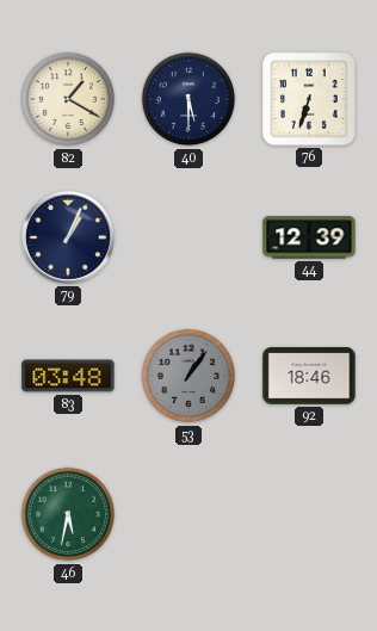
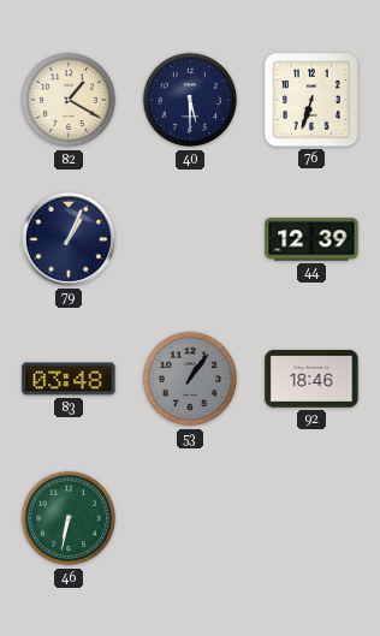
46: 5:32 -> 6:32 (69, 518)
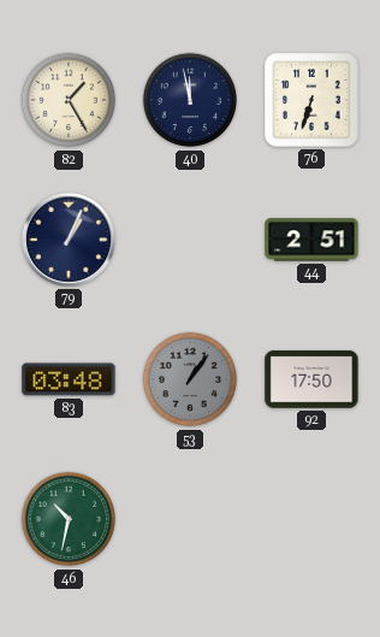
82: 1:20 -> 1:25 (69, 100)
40: 5:30 -> 11:58 (190, 100)
44: 12:39 -> 2:51 (311, 240)
92: 18:46 -> 17:50 (311, 379)
46: 6:32 -> 10:32 (69, 519)
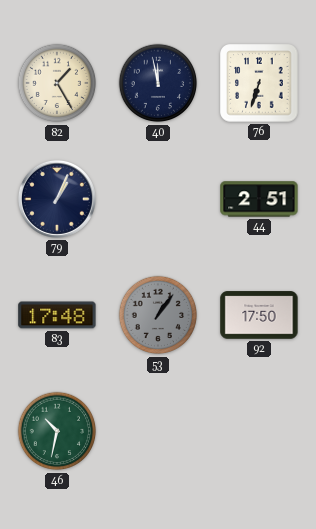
83: 03:48 -> 17:48 (57, 315)
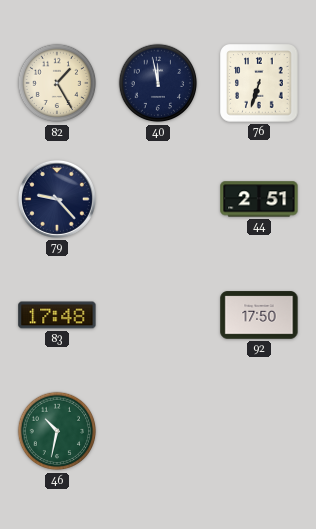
79: 1:04 -> 9:23 (57, 199)
53: 1:06 -> none (158, 315)
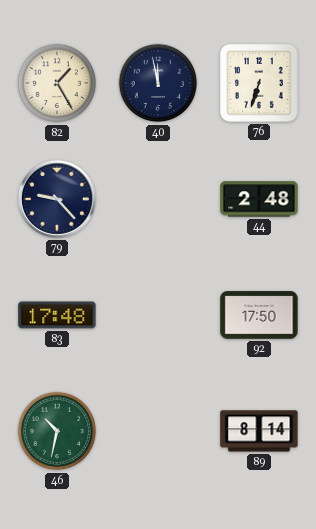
44: 2:51 -> 2:48 (259, 199)
89: none -> 8:14 (259, 431)
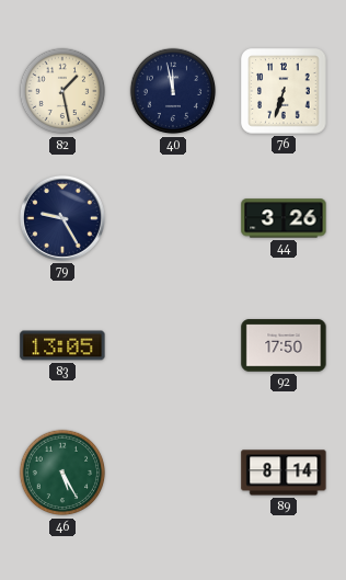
82: 1:25 -> 1:28 (62, 91)
79: 9:23 -> 9:25 (62, 218)
44: 2:48 -> 3:26 (284, 218)
83: 17:48 -> 13:05 (62, 345)
46: 10:32 -> 5:25 (62, 473)
